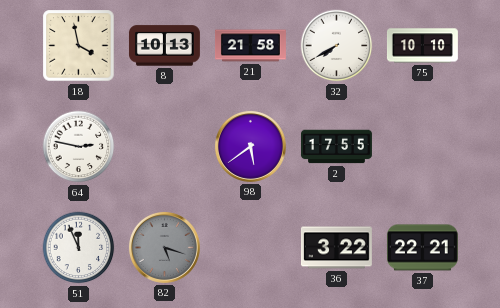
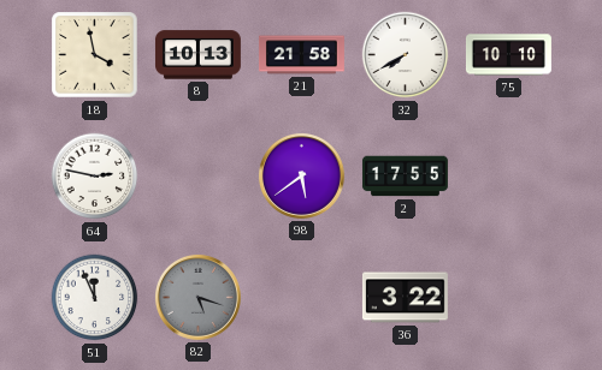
37: 22:21 -> none (422, 248)
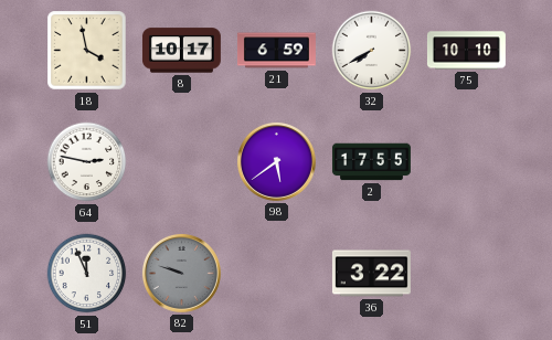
8: 10:13 -> 10:17 (181, 51)
21: 21:58 -> 6:59 (277, 51)
82: 5:18 -> 9:48 (181, 273)
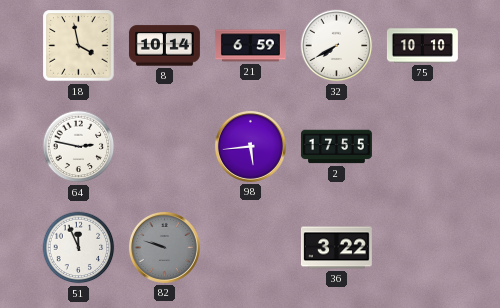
8: 10:17 -> 10:14 (164, 46)
98: 5:39 -> 5:44 (250, 146)
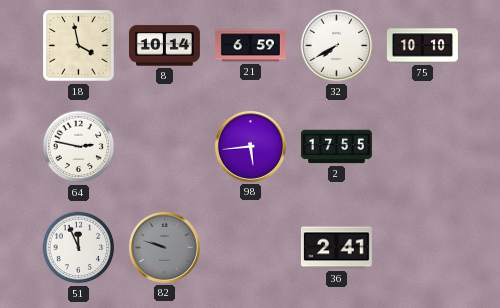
36: 3:22 -> 2:41 (336, 248)
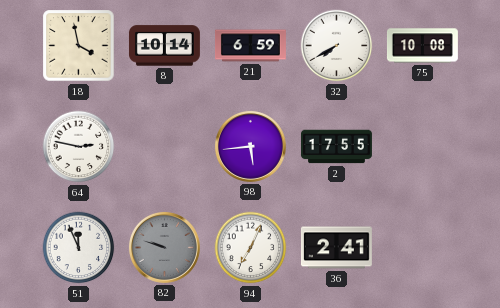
75: 10:10 -> 10:08 (422, 46)
94: none -> 7:04 (251, 248)
